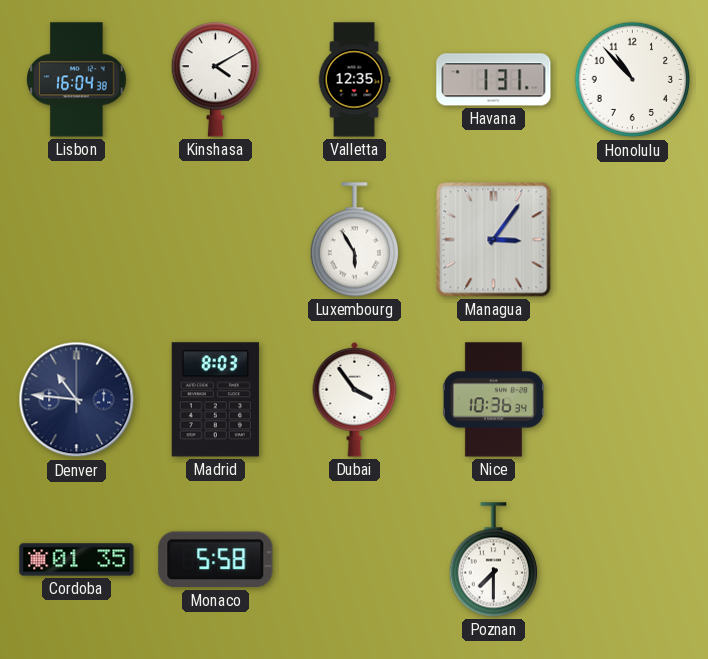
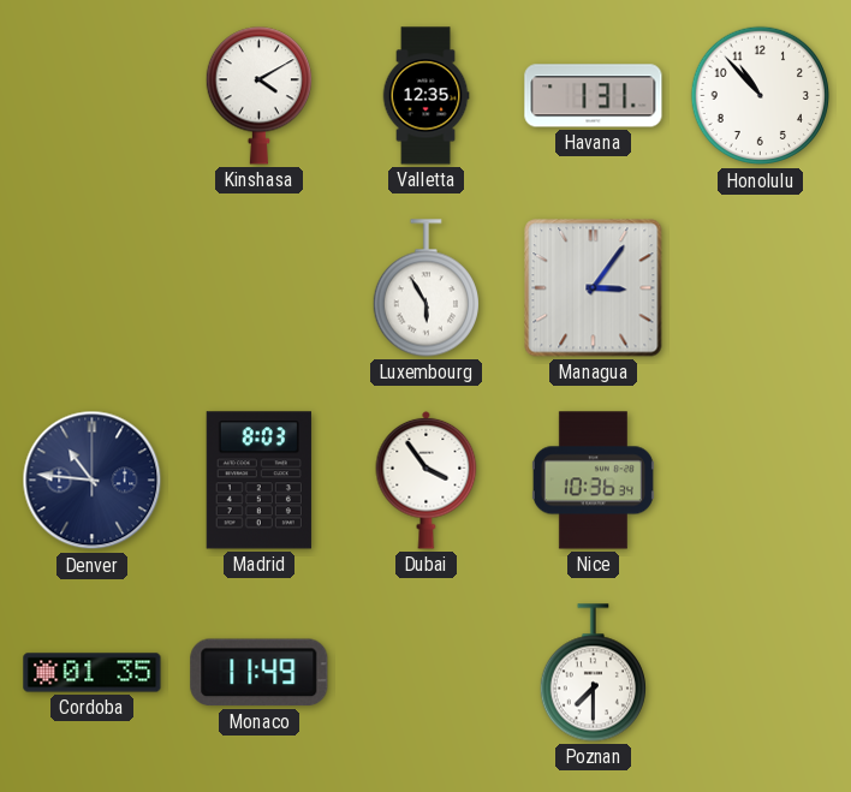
Lisbon: 16:04 -> none (77, 80)
Monaco: 5:58 -> 11:49 (260, 673)
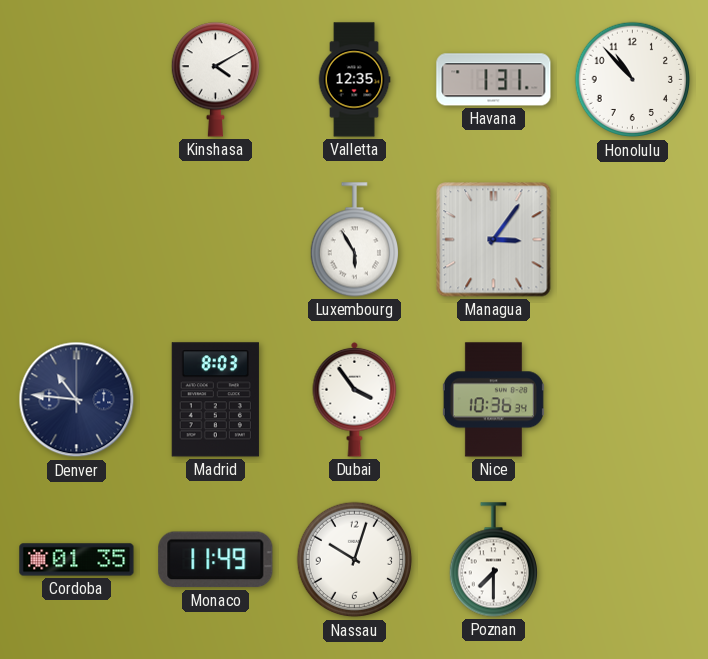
Nassau: none -> 10:03 (355, 560)
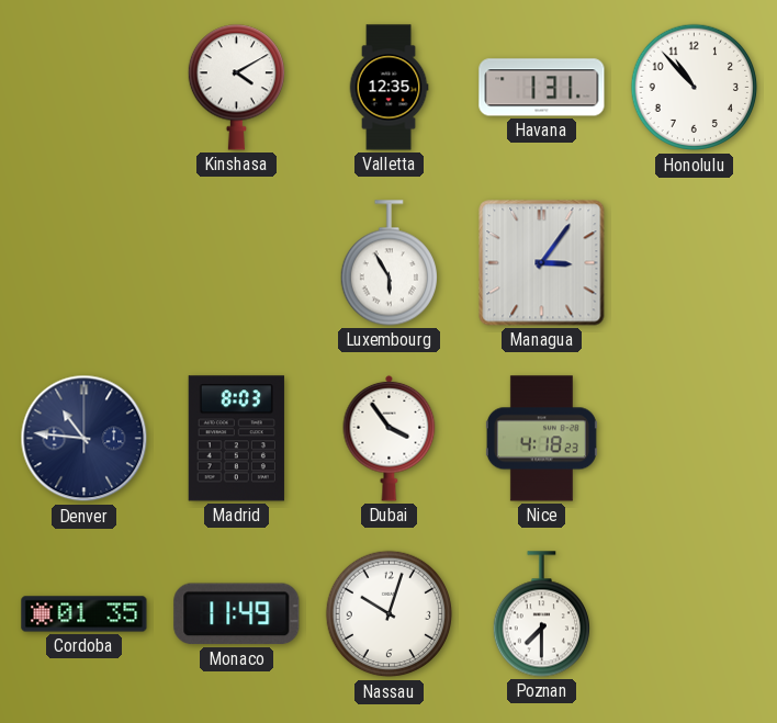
Nice: 10:36 -> 4:18 (541, 439)
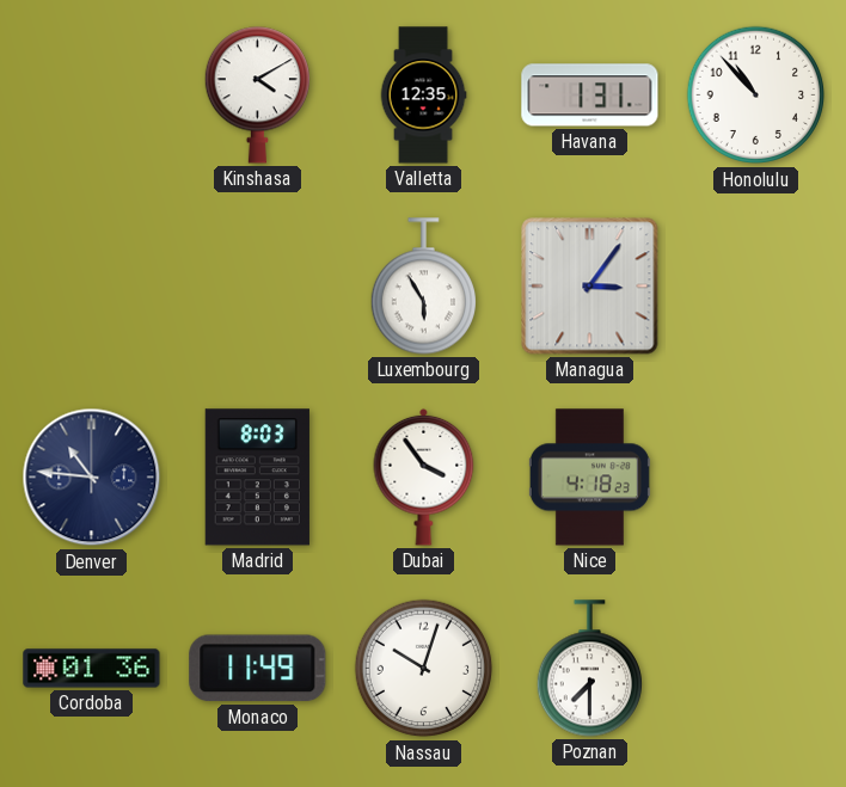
Cordoba: 01:35 -> 01:36 (92, 669)
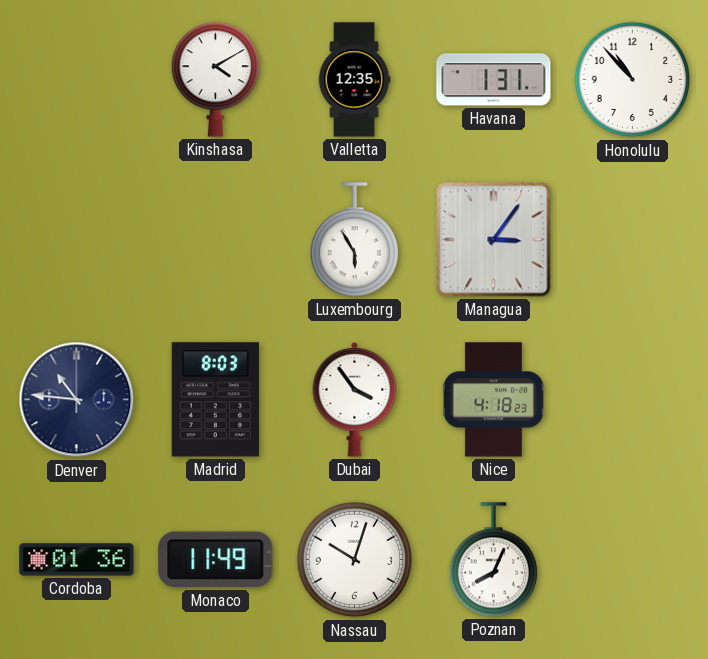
Poznan: 7:30 -> 8:04 (493, 560)
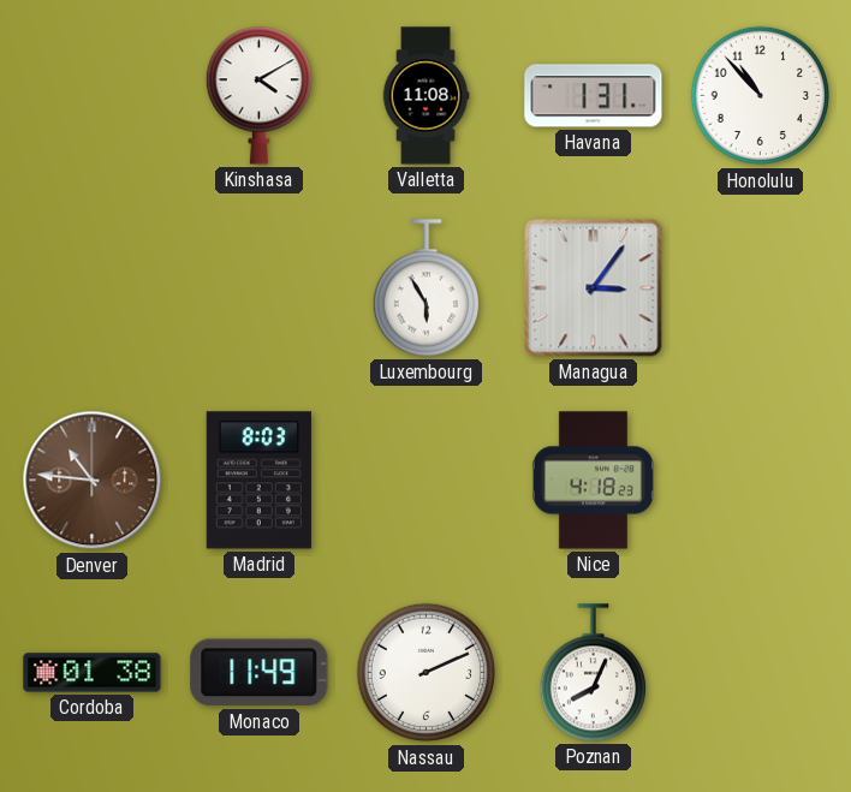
Valletta: 12:35 -> 11:08 (425, 96)
Denver dial: navy -> brown (93, 481)
Dubai: 3:54 -> none (355, 399)
Cordoba: 01:36 -> 01:38 (93, 673)
Nassau: 10:03 -> 2:11 (427, 673)
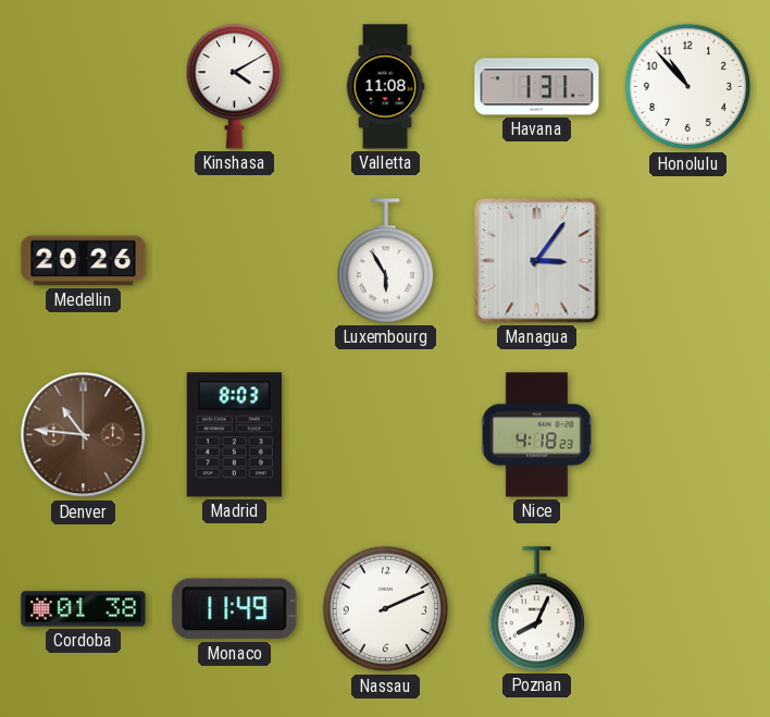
Medellin: none -> 20:26 (84, 261)
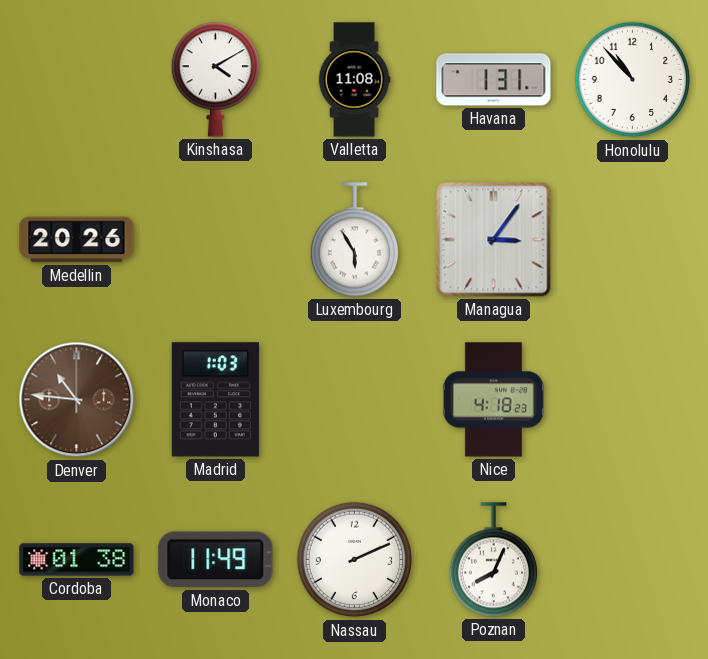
Madrid: 8:03 -> 1:03 (215, 400)
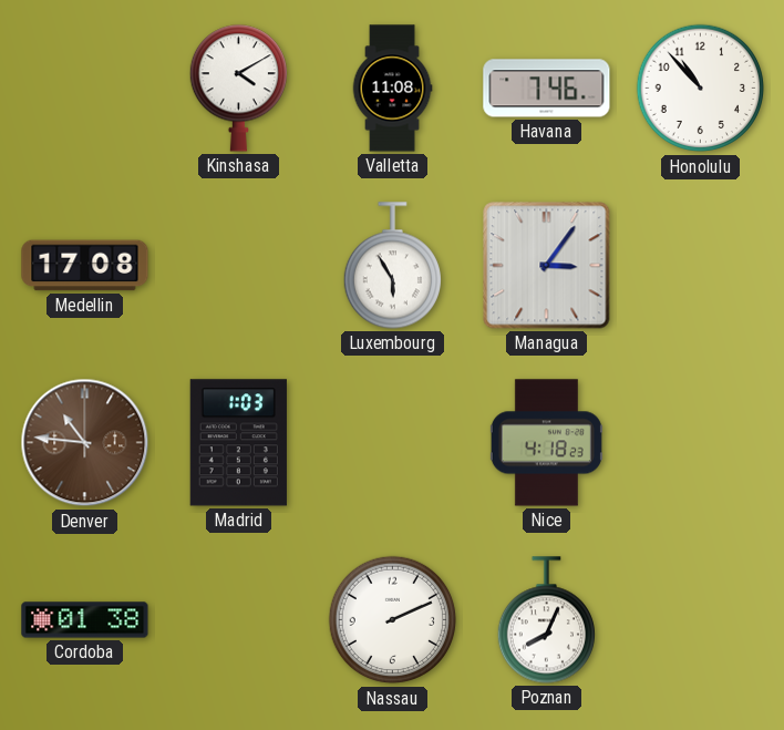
Havana: 1:31 -> 7:46 (547, 89)
Medellin: 20:26 -> 17:08 (85, 266)
Monaco: 11:49 -> none (216, 560)
